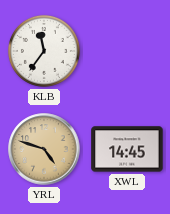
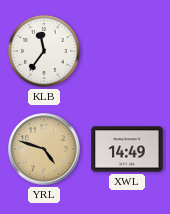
XWL: 14:45 -> 14:49 (127, 149)
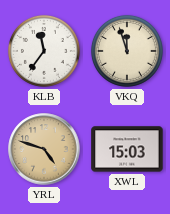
VKQ: none -> 11:57 (127, 51)
XWL: 14:49 -> 15:03 (127, 149)
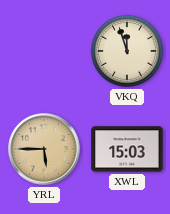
KLB: 11:36 -> none (44, 51)
YRL: 4:48 -> 5:45 (44, 149)
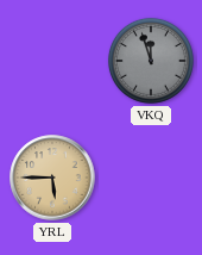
VKQ dial: cream -> grey (151, 61)
XWL: 15:03 -> none (127, 149)
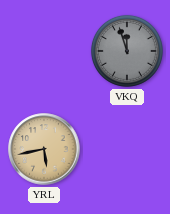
YRL: 5:45 -> 5:43 (44, 149)
